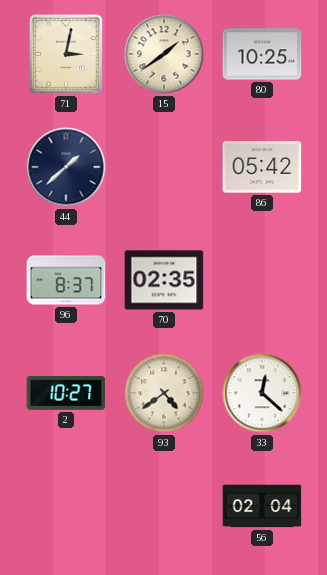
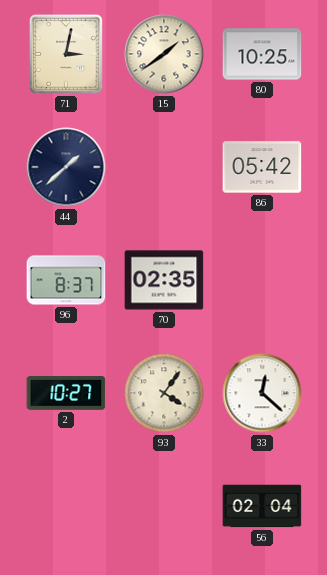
93: 4:39 -> 4:06 (164, 393)
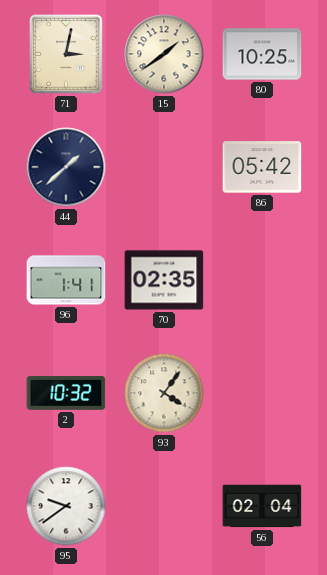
96: 8:37 -> 1:41 (66, 280)
2: 10:27 -> 10:32 (66, 393)
33: 12:22 -> none (262, 393)
95: none -> 9:39 (66, 506)
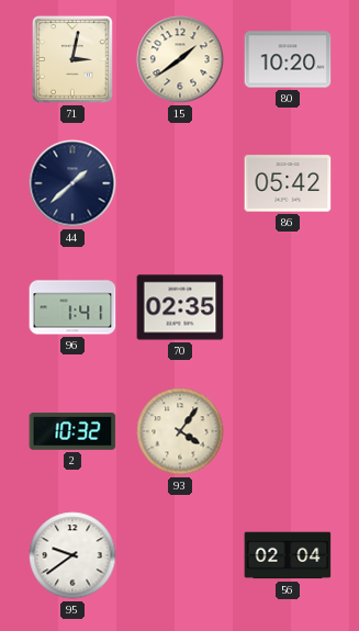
80: 10:25 -> 10:20 (288, 59)
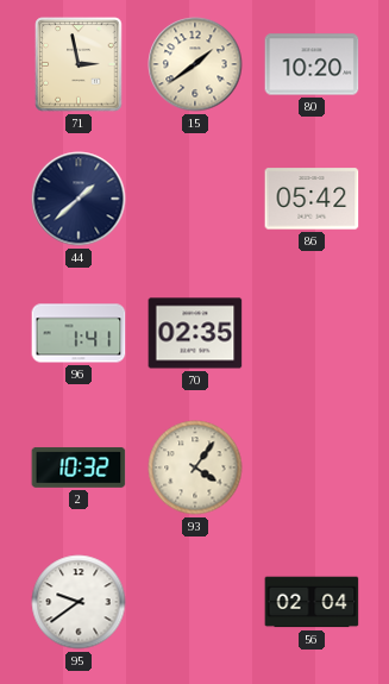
71: 3:02 -> 2:58 (79, 64)
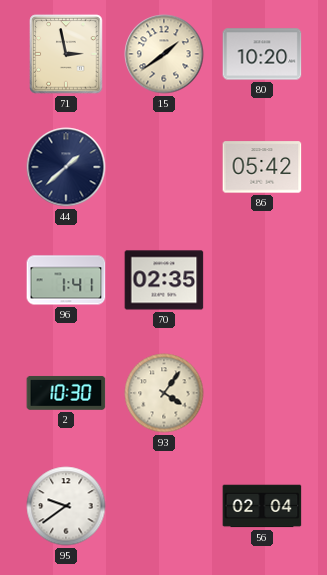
2: 10:32 -> 10:30 (66, 393)
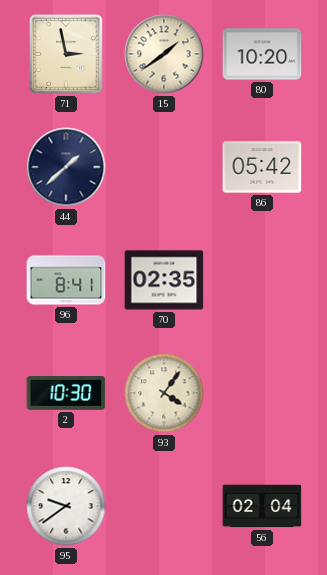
96: 1:41 -> 8:41 (66, 280)
